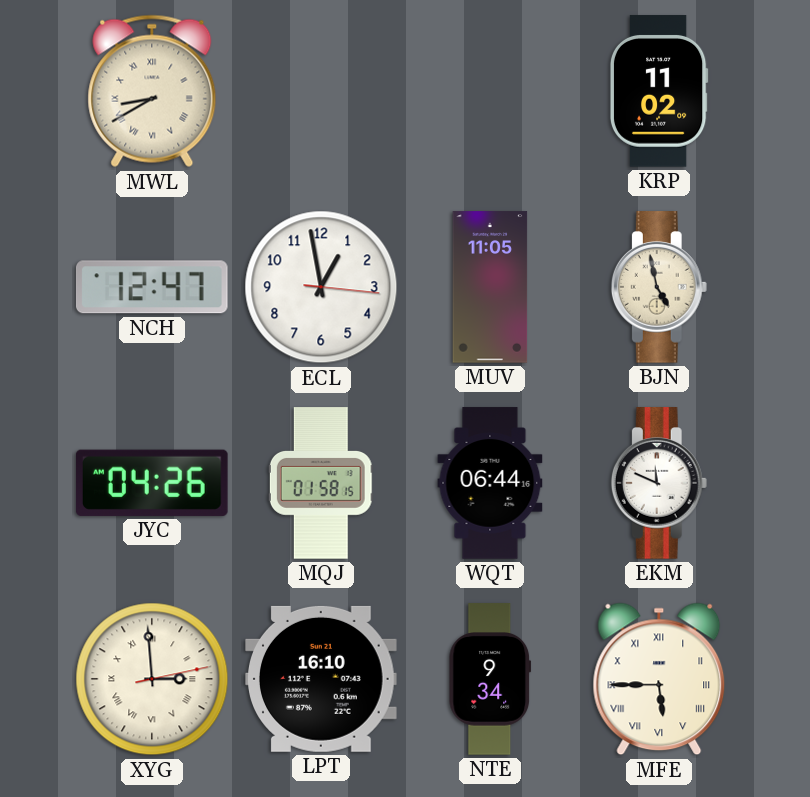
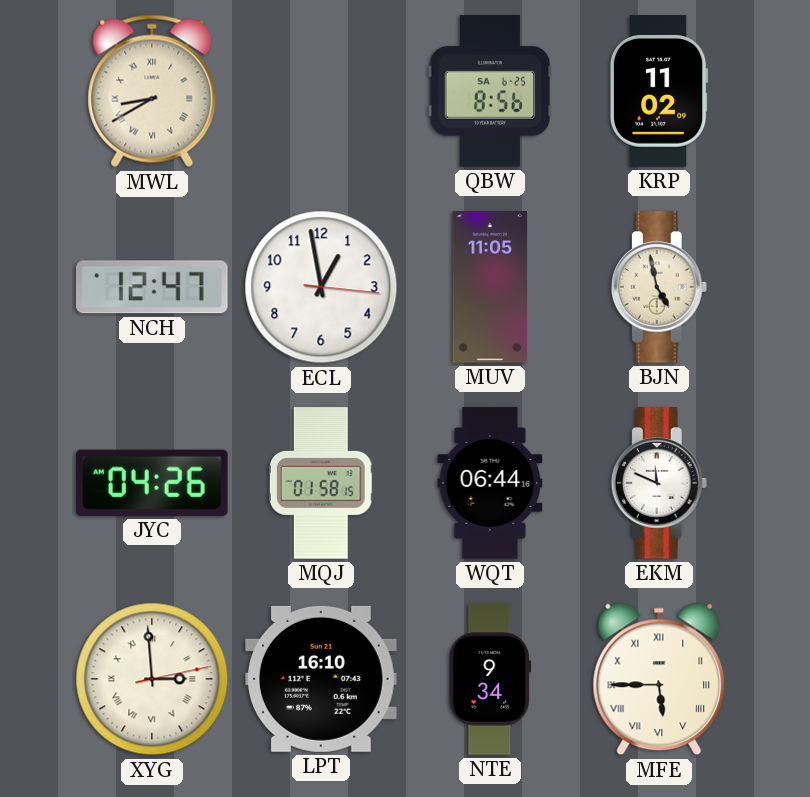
QBW: none -> 8:56 (490, 91)
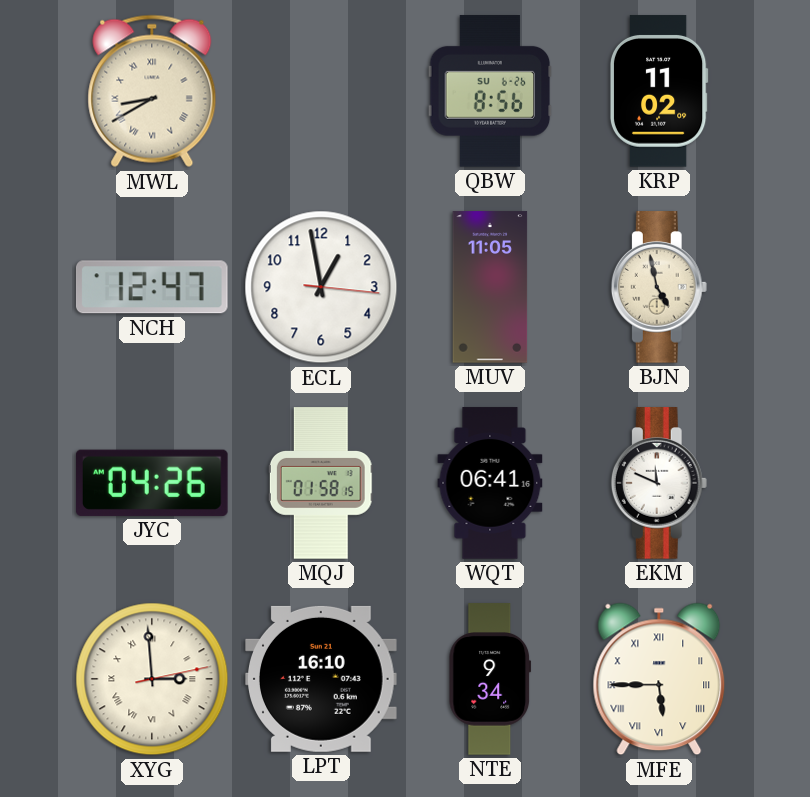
QBW date: SA 6-25 -> SU 6-26 (490, 91)
WQT: 06:44 -> 06:41 (490, 483)
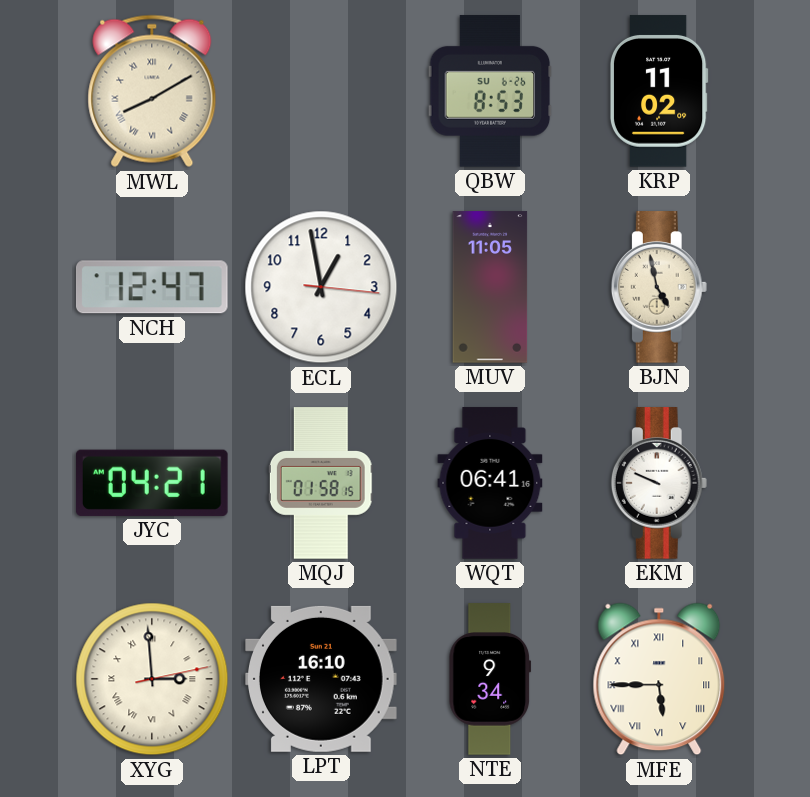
MWL: 8:40 -> 8:10 (152, 91)
QBW: 8:56 -> 8:53 (490, 91)
JYC: 04:26 -> 04:21 (152, 483)
EKM: 11:49 -> 9:49 (659, 483)
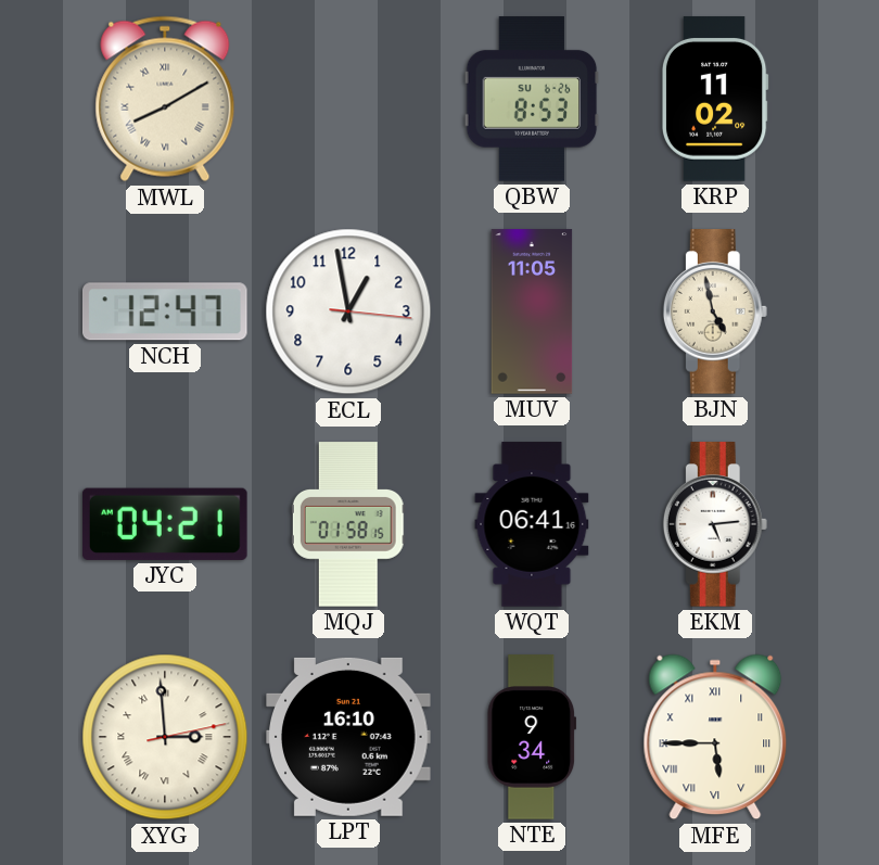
EKM: 9:49 -> 5:14 (715, 524)
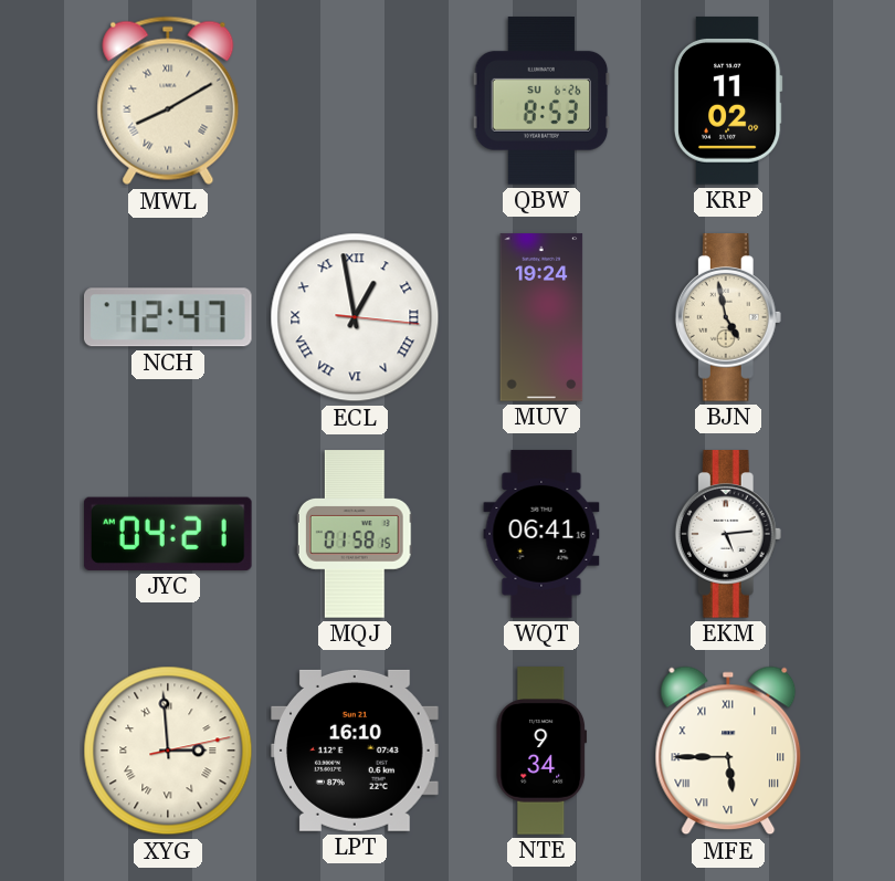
ECL numerals: Arabic -> Roman (355, 317)
MUV: 11:05 -> 19:24 (541, 317)
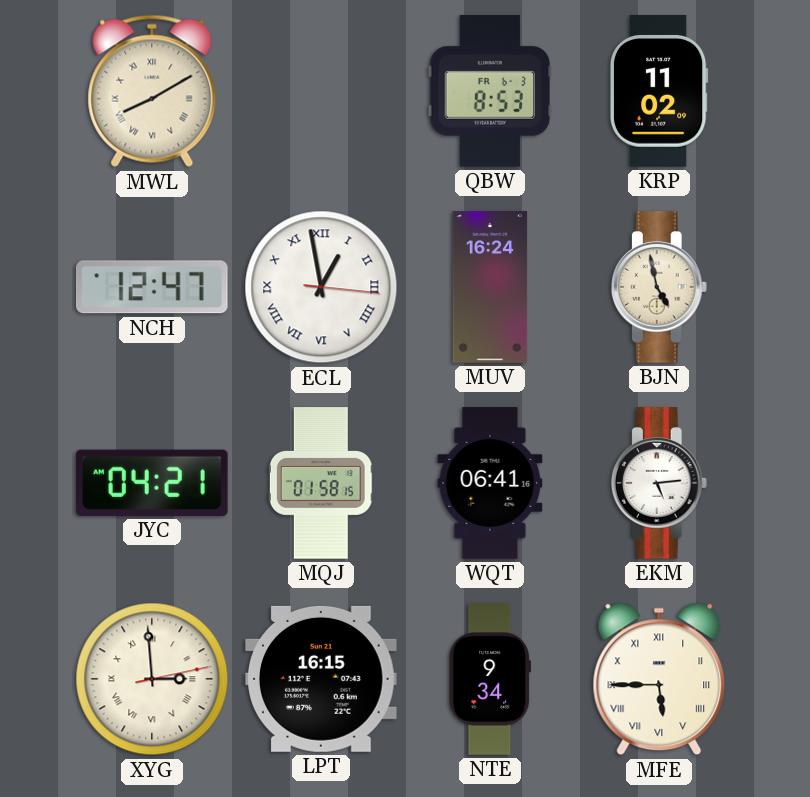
QBW date: SU 6-26 -> FR 6-3 (490, 91)
MUV: 19:24 -> 16:24 (490, 287)
LPT: 16:10 -> 16:15 (322, 679)
